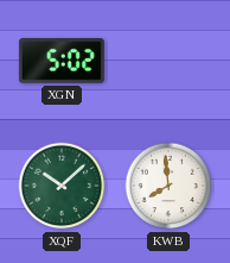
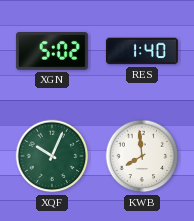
RES: none -> 1:40 (142, 51)
XQF: 10:08 -> 10:04 (52, 156)
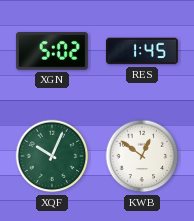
RES: 1:40 -> 1:45 (142, 51)
KWB: 7:59 -> 12:51 (142, 156)
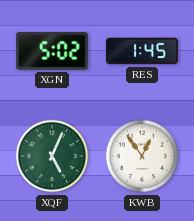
XQF: 10:04 -> 5:04 (52, 156)
KWB: 12:51 -> 12:54 (142, 156)
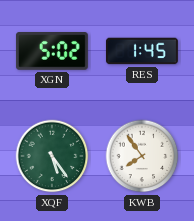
XQF: 5:04 -> 5:24 (52, 156)
KWB: 12:54 -> 7:54 (142, 156)
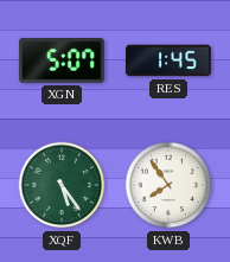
XGN: 5:02 -> 5:07 (62, 60)
